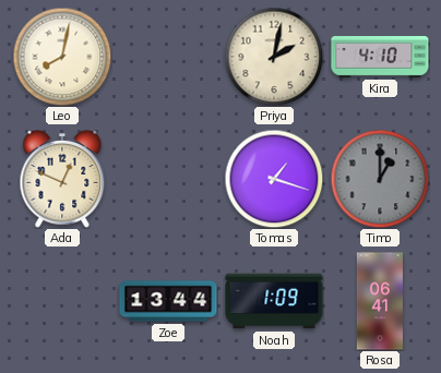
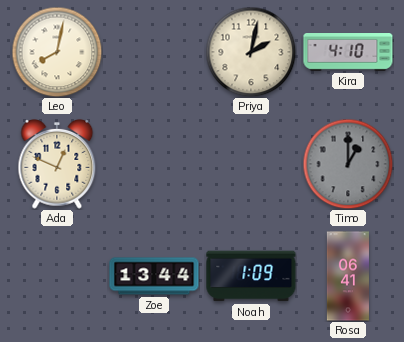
Tomas: 1:18 -> none (274, 179)
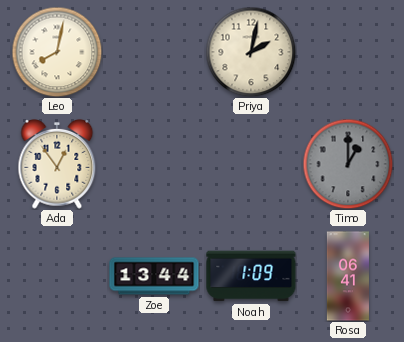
Kira: 4:10 -> none (348, 53)
Ada: 12:49 -> 12:54 (57, 164)
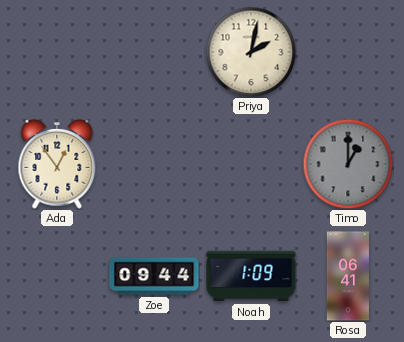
Leo: 8:02 -> none (57, 52)
Zoe: 13:44 -> 09:44 (154, 276)
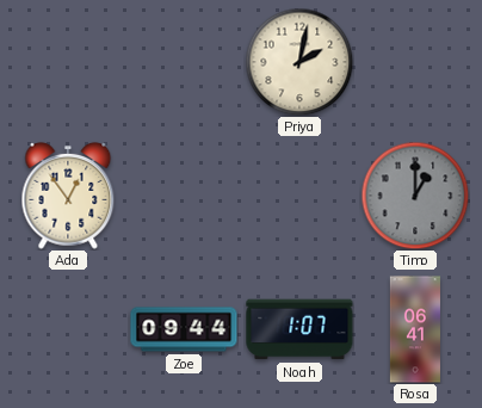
Noah: 1:09 -> 1:07 (299, 329)
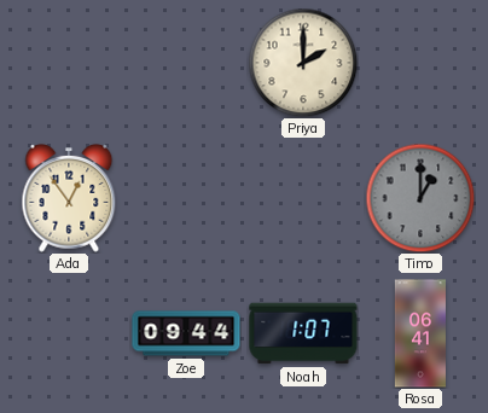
Priya: 2:02 -> 2:00 (303, 63)
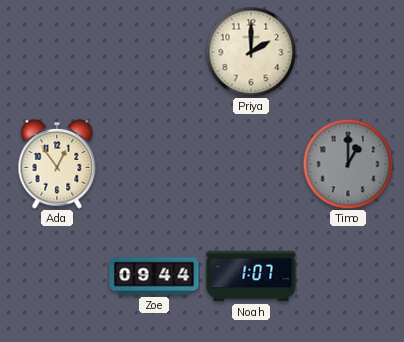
Rosa: 06:41 -> none (420, 333)
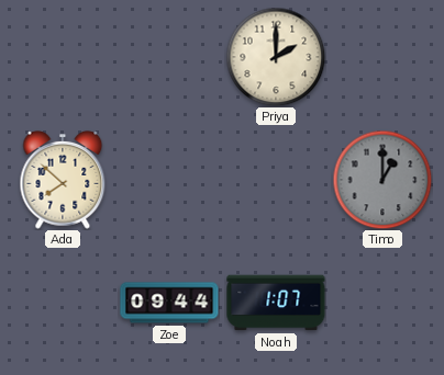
Ada: 12:54 -> 7:52 (63, 180)
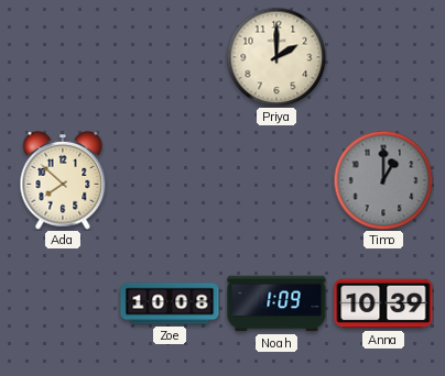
Zoe: 09:44 -> 10:08 (170, 303)
Noah: 1:07 -> 1:09 (276, 303)
Anna: none -> 10:39 (383, 303)
